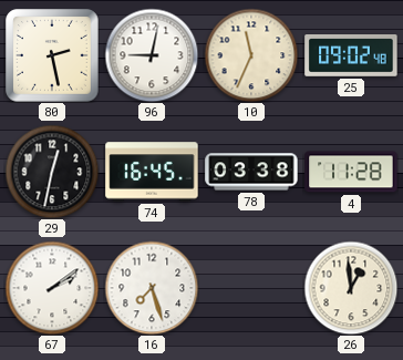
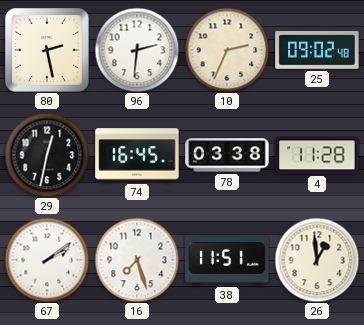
96: 9:02 -> 2:31 (137, 50)
10: 11:34 -> 2:34 (227, 50)
38: none -> 11:51 (227, 260)
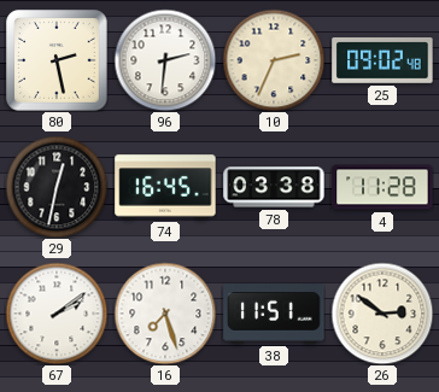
26: 12:59 -> 2:51 (382, 314)
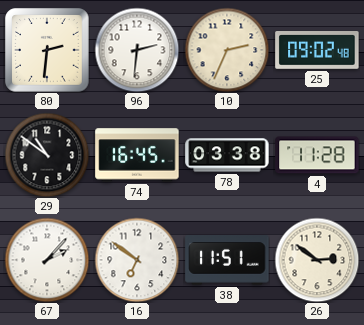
80: 2:28 -> 2:31 (47, 50)
29: 12:32 -> 10:51 (47, 155)
67: 2:09 -> 2:07 (47, 260)
16: 7:27 -> 6:51 (137, 260)
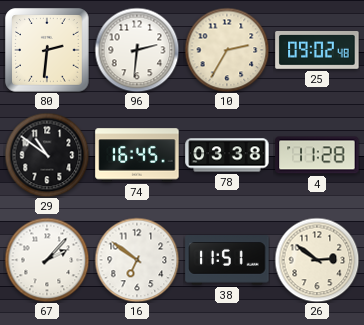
10: 2:34 -> 2:35 (227, 50)
